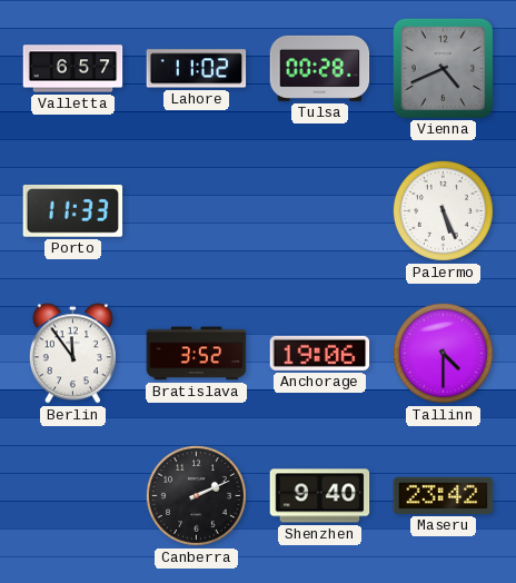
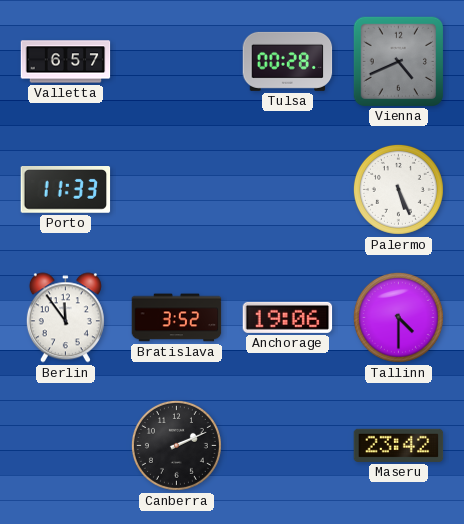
Lahore: 11:02 -> none (197, 69)
Shenzhen: 9:40 -> none (320, 496)
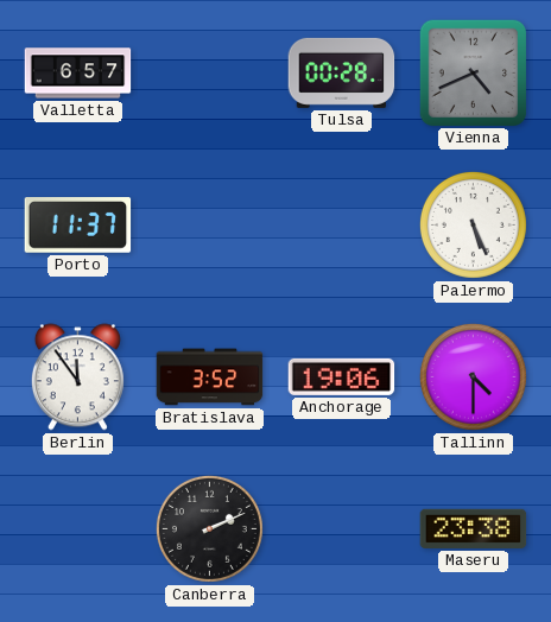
Porto: 11:33 -> 11:37 (78, 226)
Maseru: 23:42 -> 23:38 (474, 528)
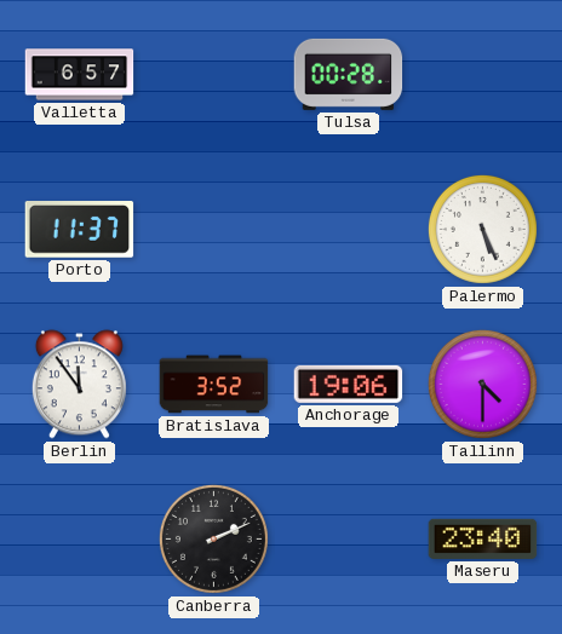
Vienna: 4:41 -> none (473, 72)
Maseru: 23:38 -> 23:40 (483, 538)
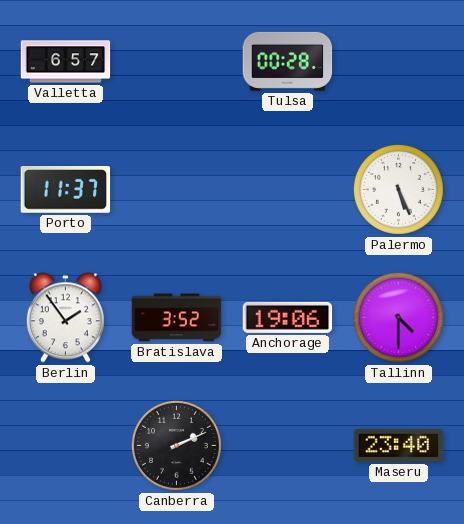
Berlin: 11:54 -> 1:54 (65, 318)
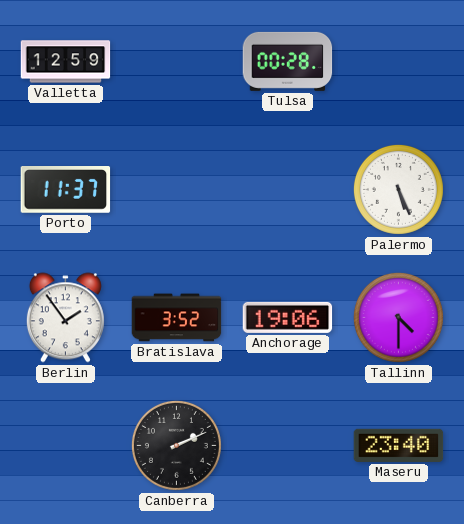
Valletta: 6:57 -> 12:59 (66, 62)
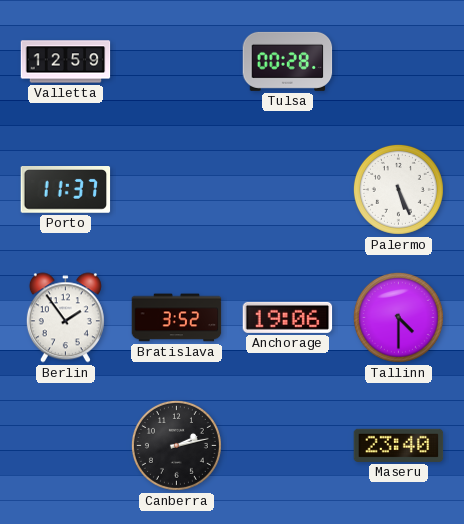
Canberra: 2:11 -> 2:13 (176, 445)
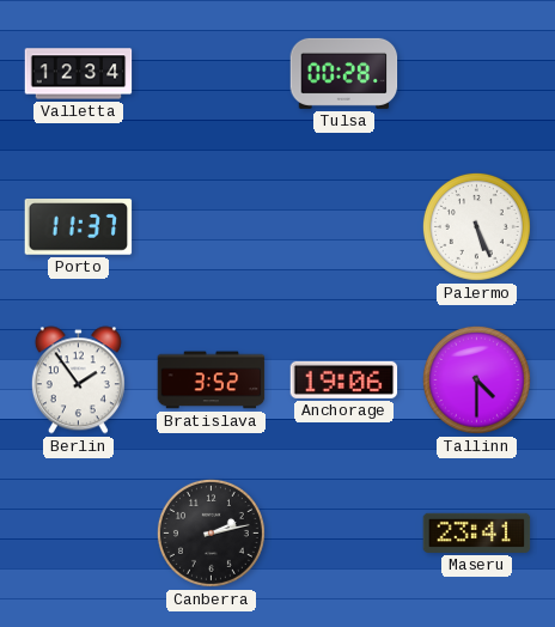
Valletta: 12:59 -> 12:34 (79, 74)
Maseru: 23:40 -> 23:41 (477, 532)
